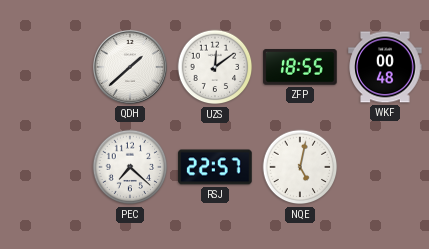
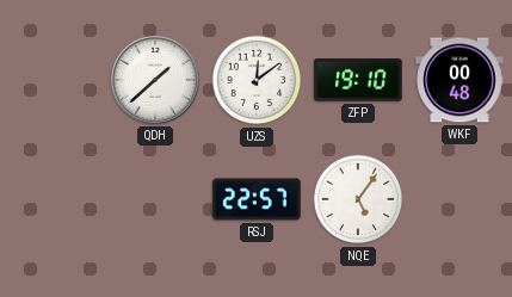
ZFP: 18:55 -> 19:10 (358, 80)
PEC: 7:22 -> none (130, 167)
NQE: 5:02 -> 5:06 (358, 199)
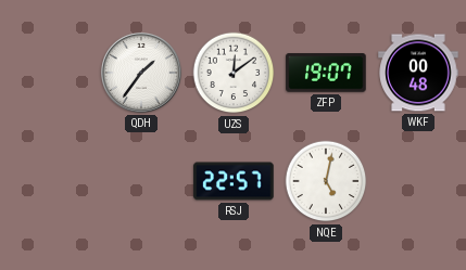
QDH: 1:38 -> 1:36 (141, 73)
ZFP: 19:10 -> 19:07 (326, 73)
NQE: 5:06 -> 5:02 (326, 181)
